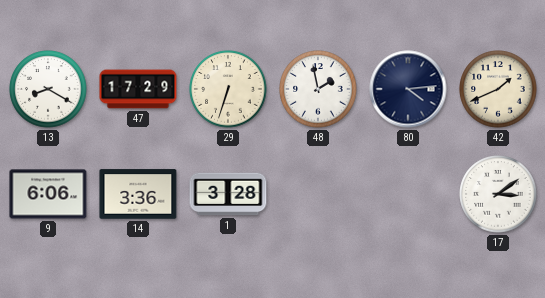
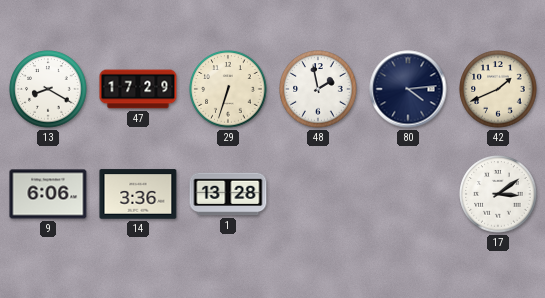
1: 3:28 -> 13:28 (228, 194)
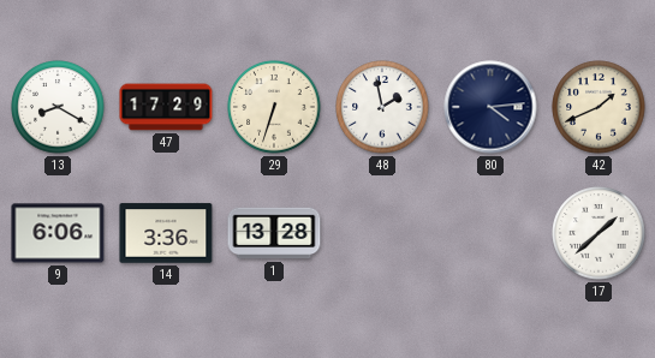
17: 3:09 -> 1:38 (599, 233)
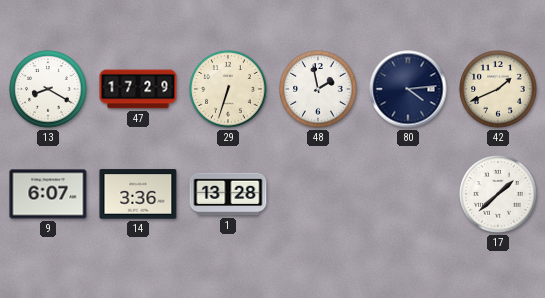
9: 6:06 -> 6:07 (48, 194)
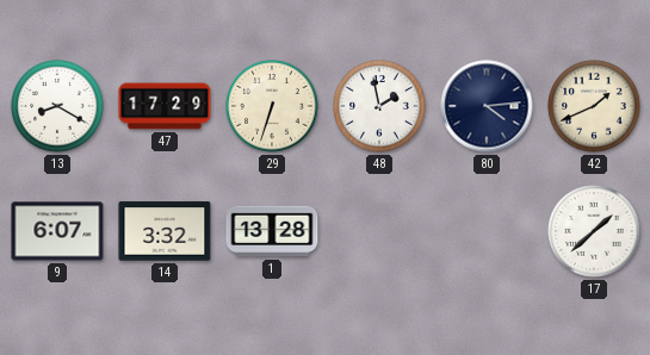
14: 3:36 -> 3:32 (165, 231)
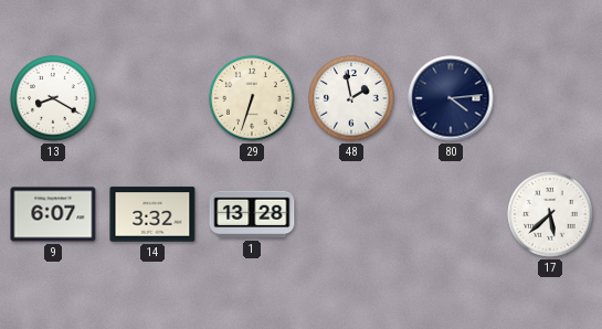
47: 17:29 -> none (165, 106)
42: 1:41 -> none (594, 106)
17: 1:38 -> 5:38 (550, 214)
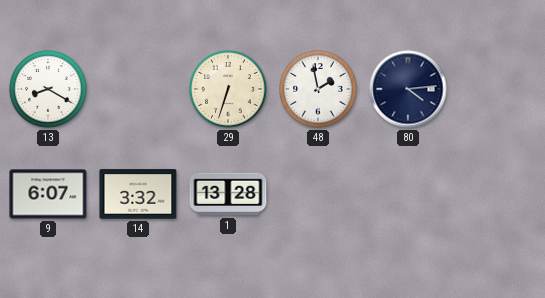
17: 5:38 -> none (550, 214)
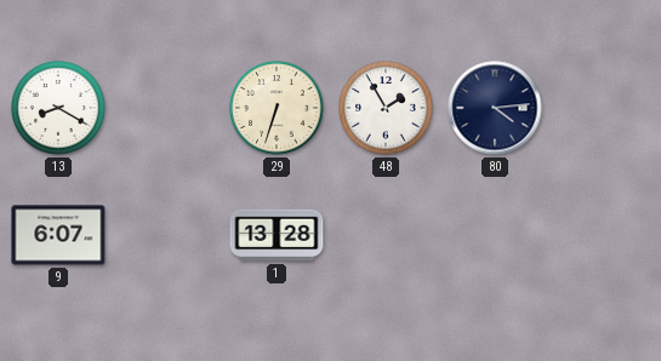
48: 1:58 -> 1:55 (386, 108)
14: 3:32 -> none (138, 194)
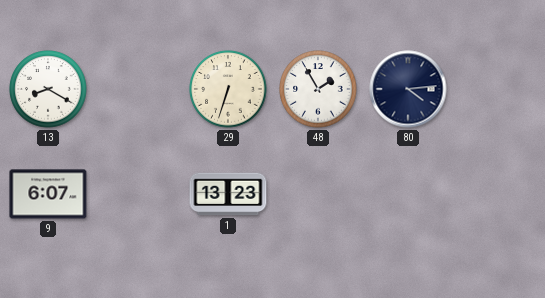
1: 13:28 -> 13:23 (228, 194)
